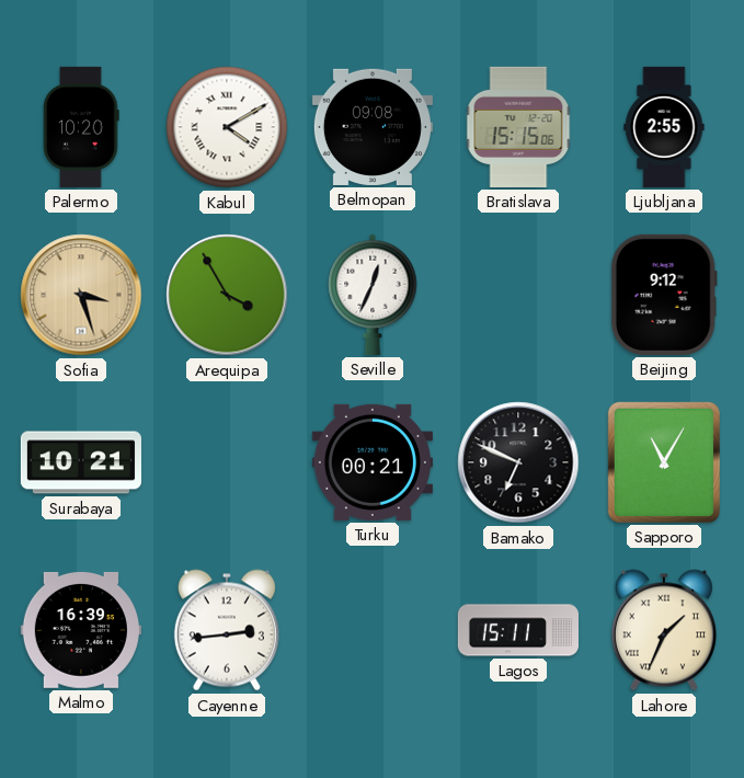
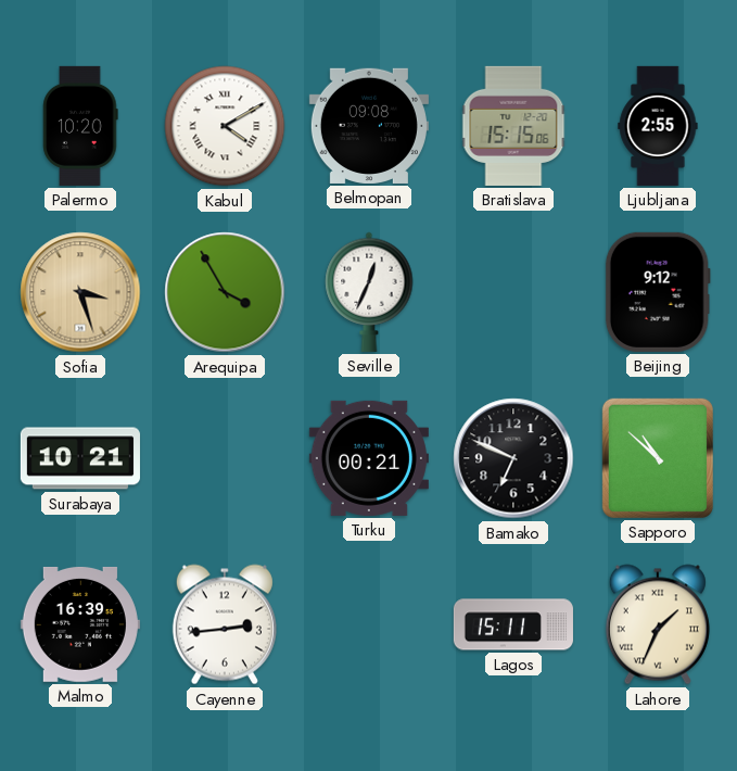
Sapporo: 11:05 -> 10:52 (658, 458)
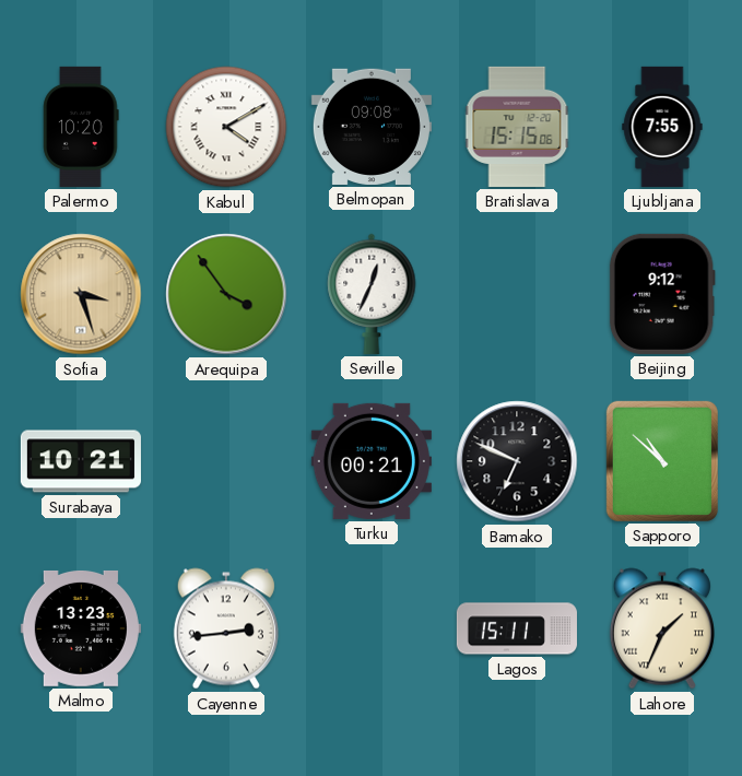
Ljubljana: 2:55 -> 7:55 (662, 127)
Arequipa: 3:55 -> 3:54 (226, 294)
Malmo: 16:39 -> 13:23 (81, 628)
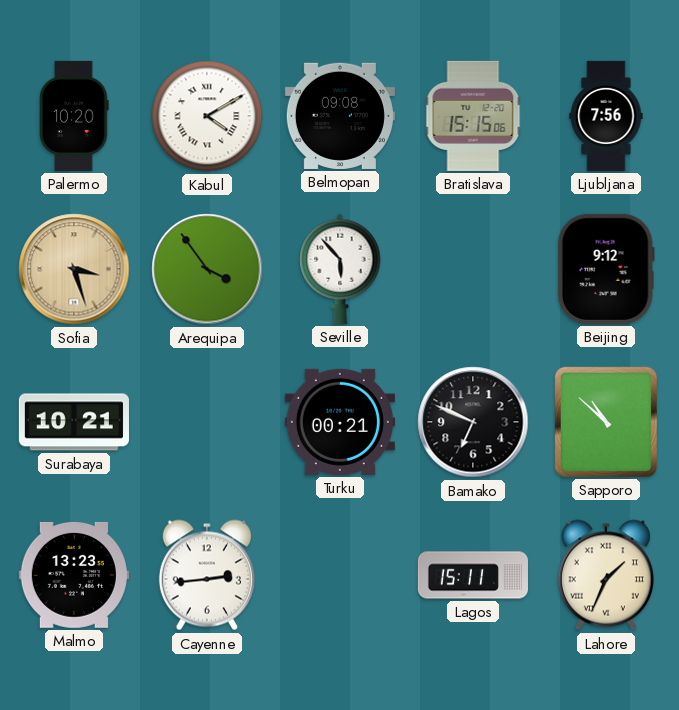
Ljubljana: 7:55 -> 7:56 (606, 116)
Seville: 12:34 -> 5:53 (340, 269)
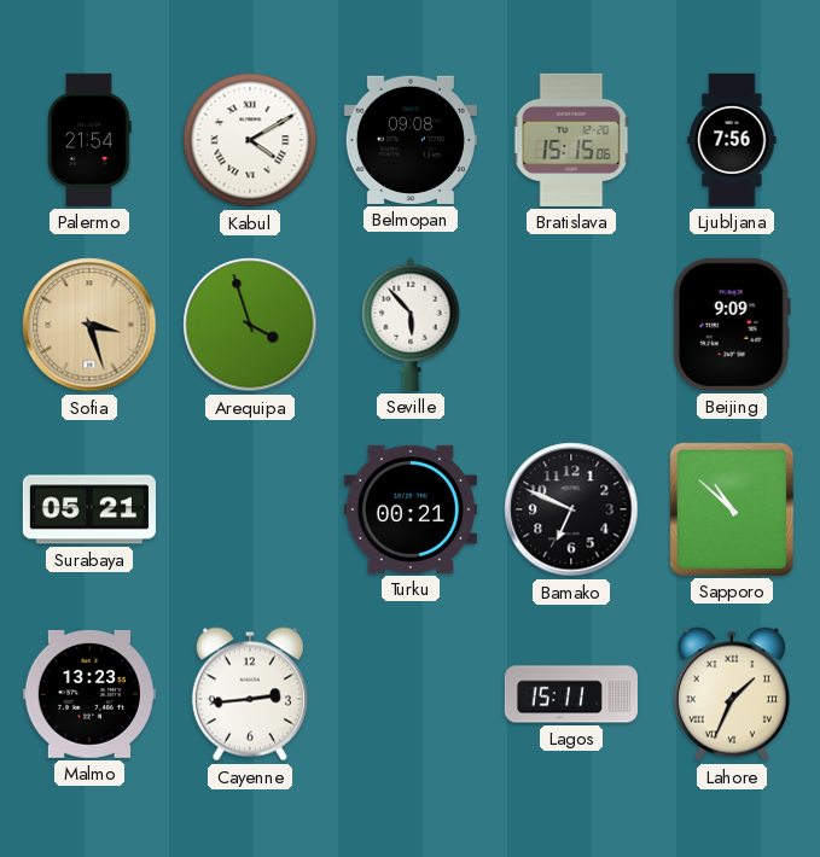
Palermo: 10:20 -> 21:54 (89, 140)
Arequipa: 3:54 -> 3:57 (250, 325)
Beijing: 9:12 -> 9:09 (732, 325)
Surabaya: 10:21 -> 05:21 (89, 509)
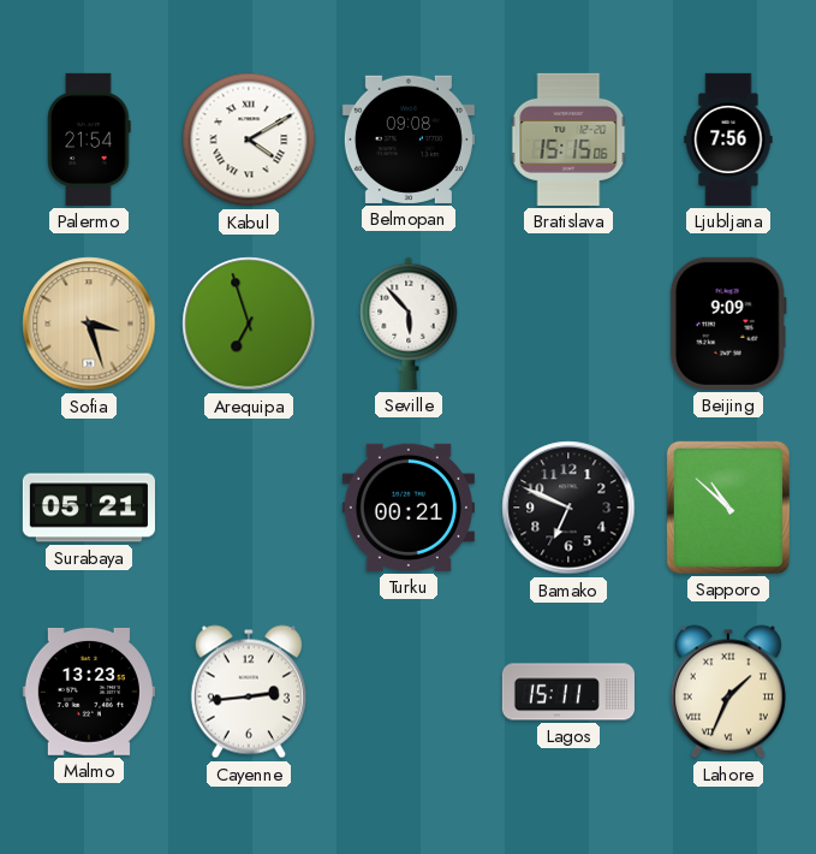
Arequipa: 3:57 -> 6:57 (249, 324)
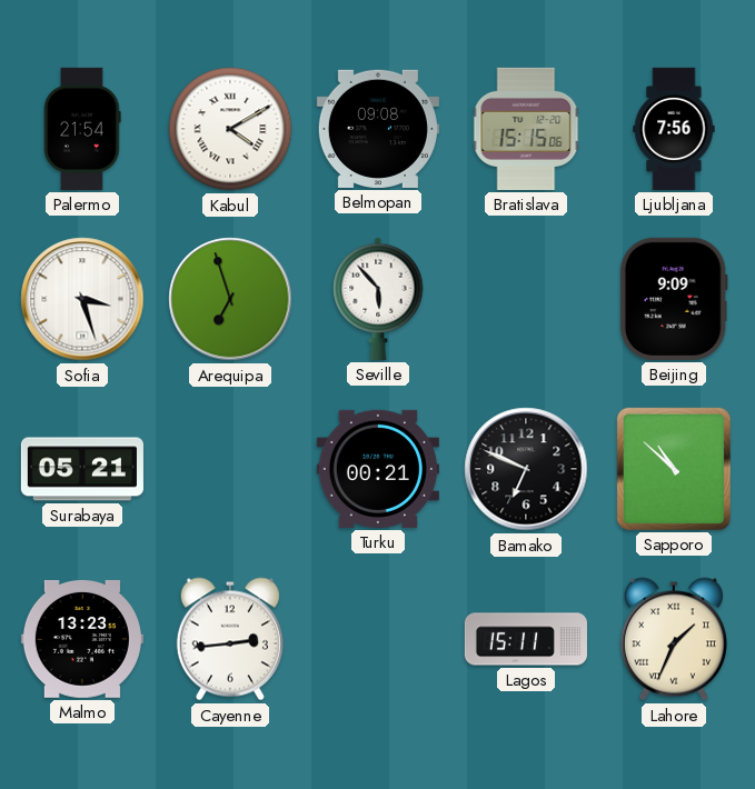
Sofia dial: champagne -> white (82, 299)
